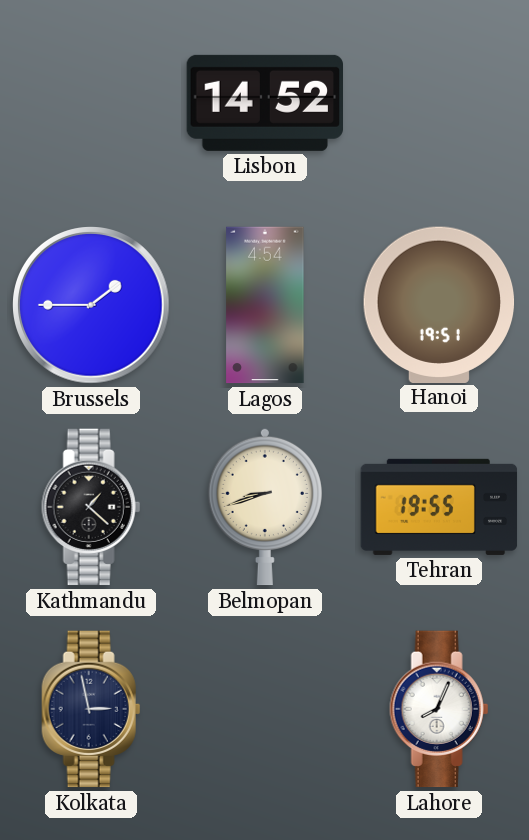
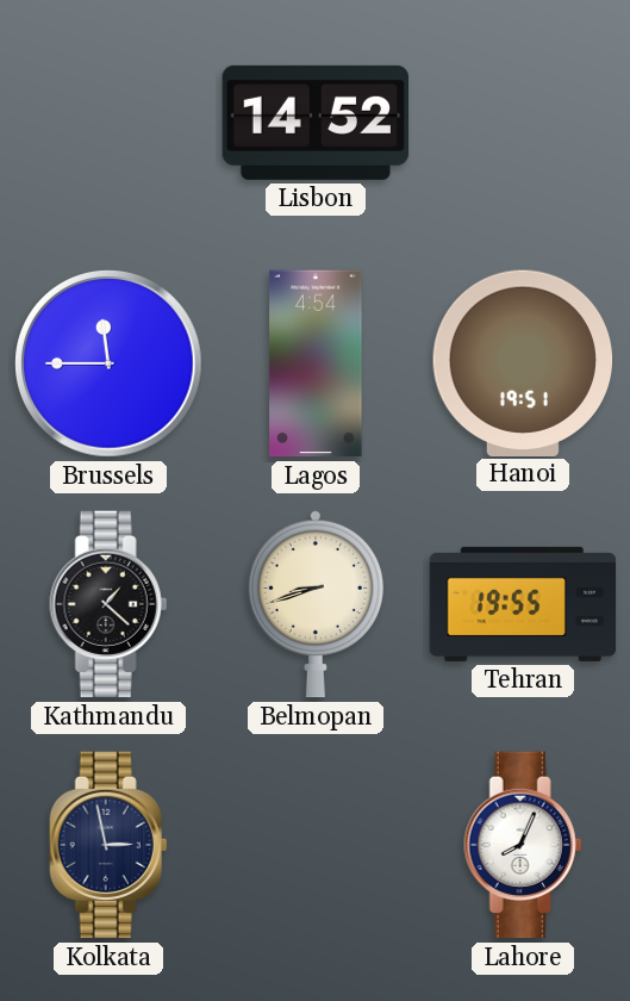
Brussels: 1:45 -> 11:45 (108, 363)
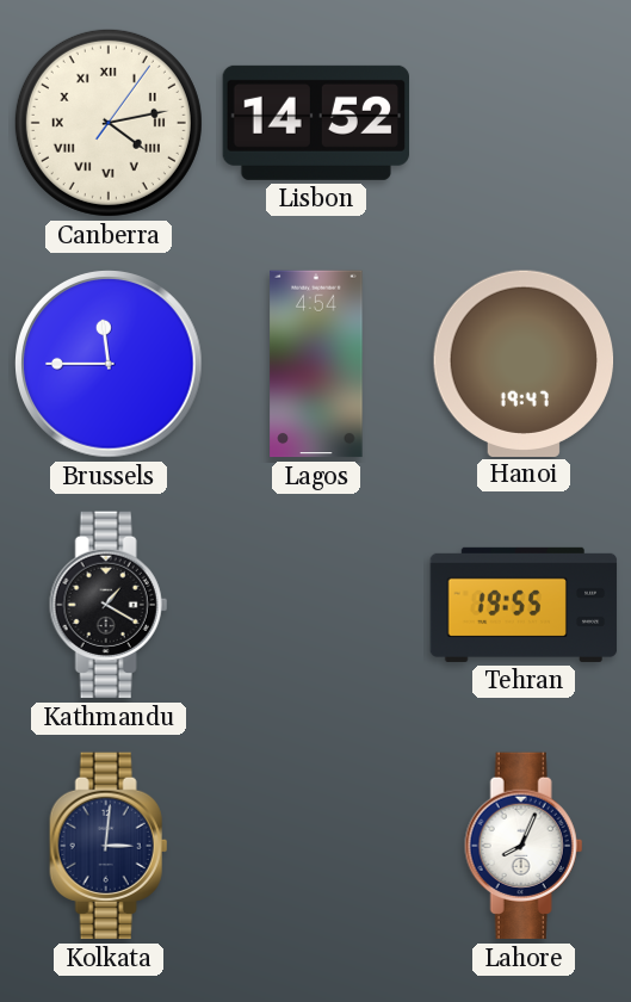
Canberra: none -> 4:13 (109, 123)
Hanoi: 19:51 -> 19:47 (524, 363)
Kathmandu: 1:22 -> 1:20 (109, 605)
Belmopan: 8:42 -> none (316, 604)
Kolkata: 2:58 -> 3:01 (109, 846)
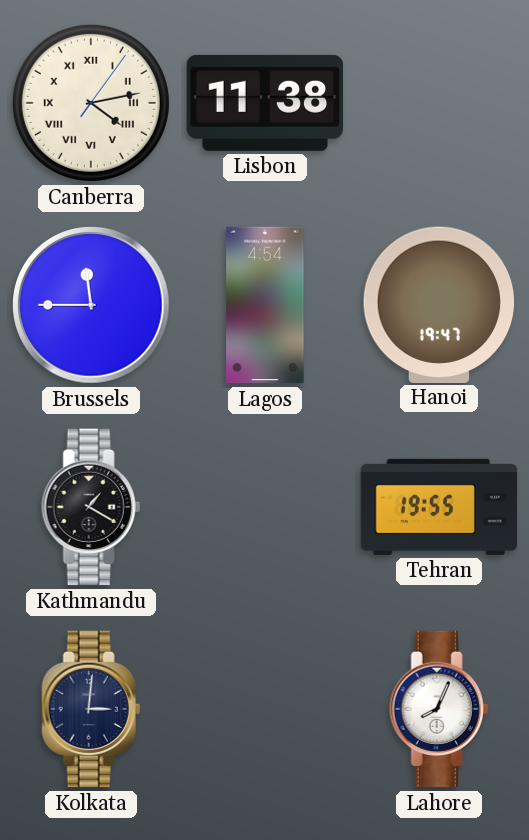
Lisbon: 14:52 -> 11:38 (265, 103)
